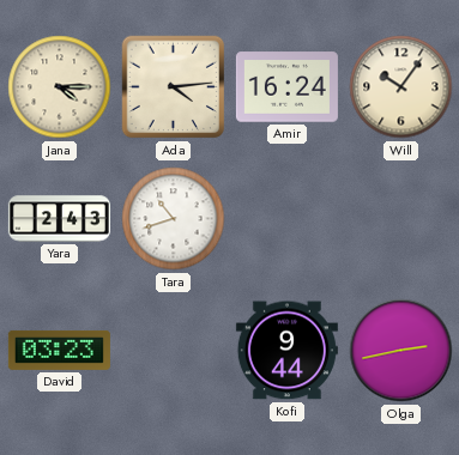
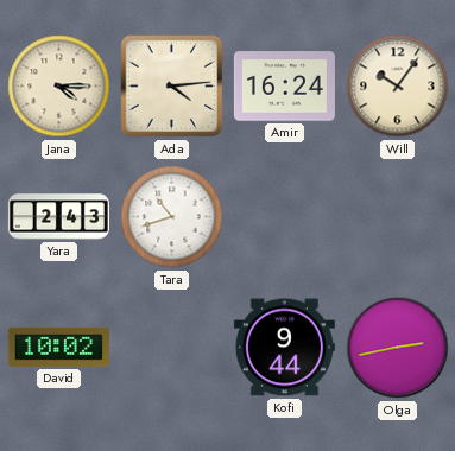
David: 03:23 -> 10:02 (58, 347)
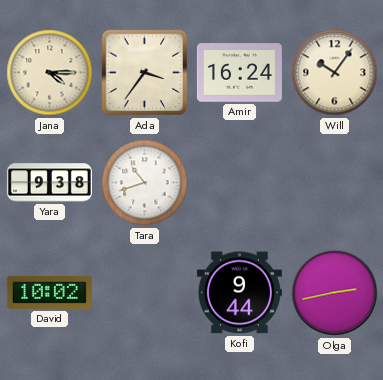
Ada: 4:14 -> 3:36 (145, 73)
Yara: 2:43 -> 9:38 (49, 183)
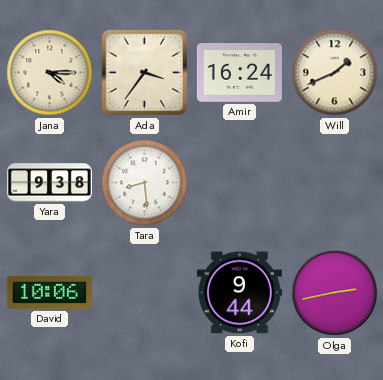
Will: 10:06 -> 1:41 (335, 73)
Tara: 10:42 -> 8:29 (145, 183)
David: 10:02 -> 10:06 (49, 292)
